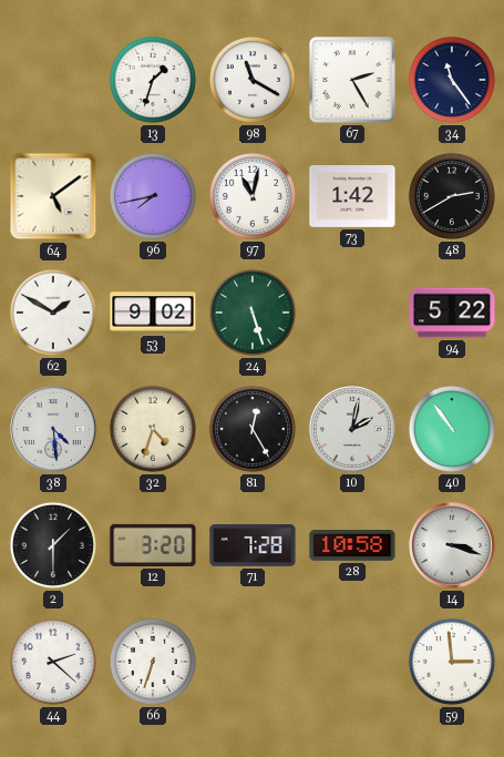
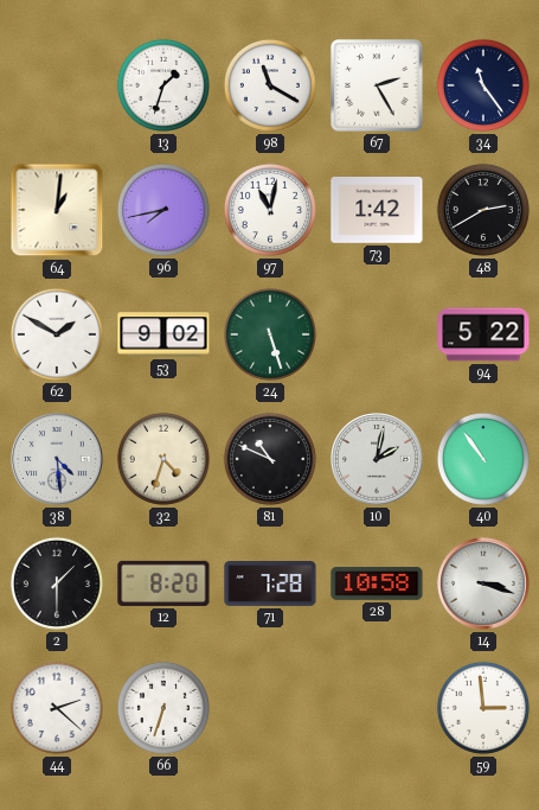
64: 5:09 -> 1:01 (57, 210)
81: 12:25 -> 10:49 (270, 459)
12: 3:20 -> 8:20 (163, 583)
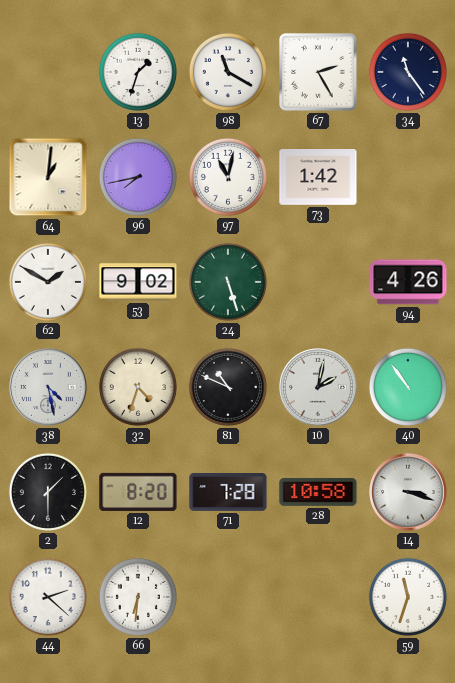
48: 2:40 -> none (483, 210)
94: 5:22 -> 4:26 (408, 282)
38: 4:29 -> 4:28 (48, 387)
66: 6:33 -> 6:31 (138, 597)
59: 2:59 -> 11:33 (408, 597)
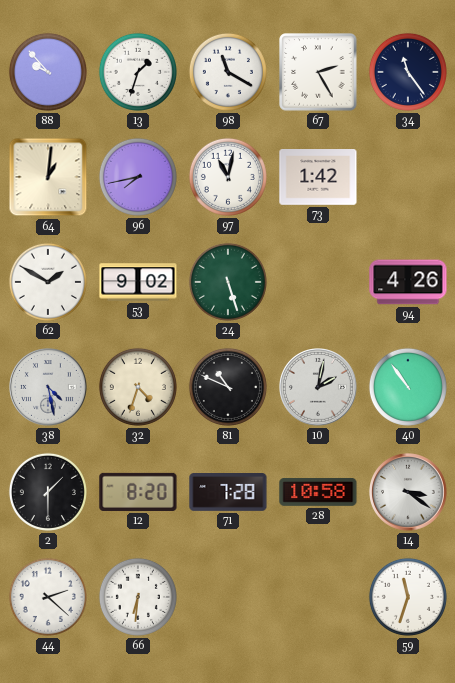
88: none -> 9:53 (48, 72)
14: 3:18 -> 3:21 (408, 492)
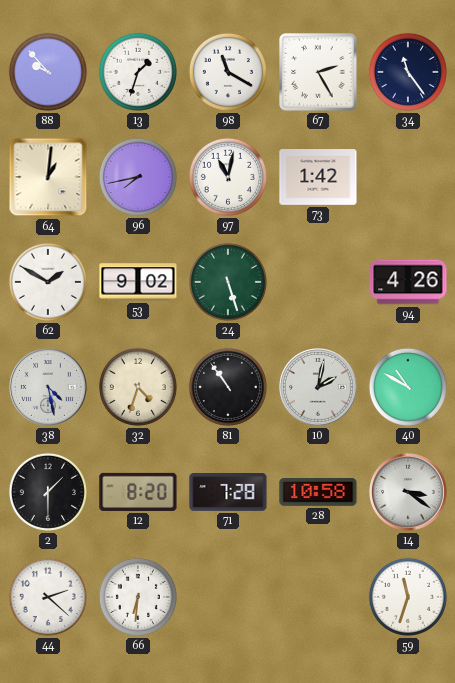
81: 10:49 -> 10:54 (228, 387)
40: 10:54 -> 10:50 (408, 387)
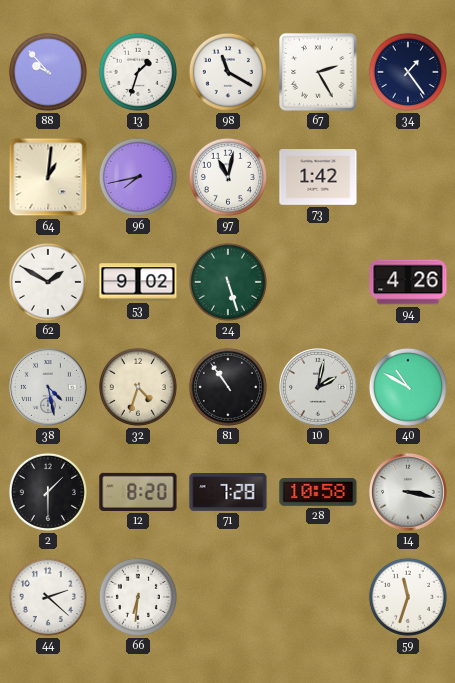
34: 11:24 -> 1:24 (408, 72)
14: 3:21 -> 3:17 (408, 492)
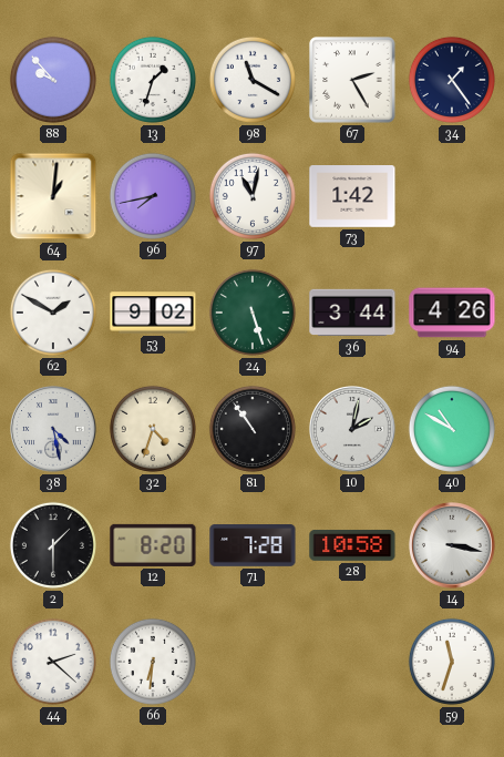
36: none -> 3:44 (352, 313)
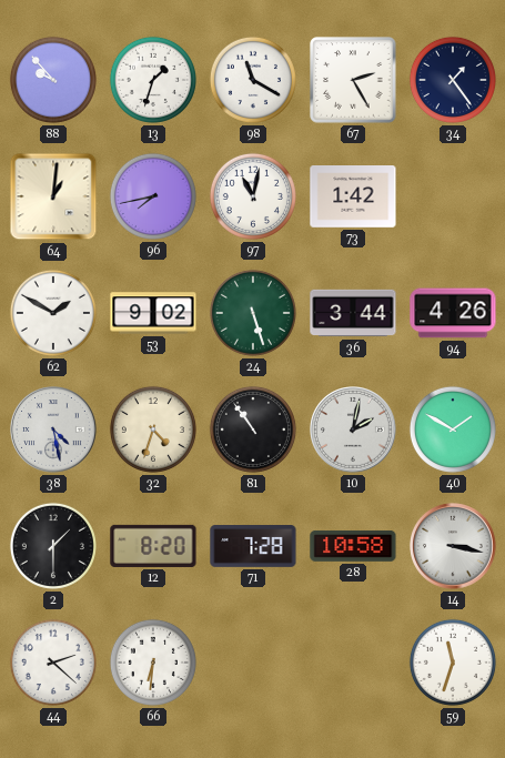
40: 10:50 -> 1:50 (453, 429)
